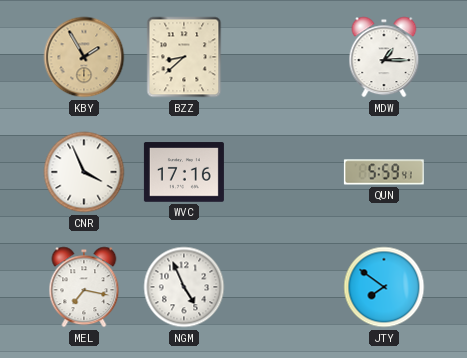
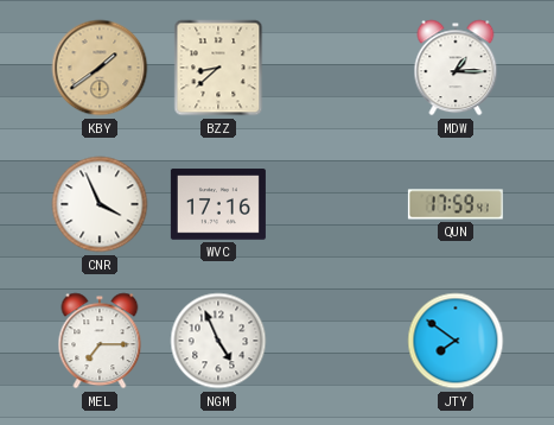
KBY: 1:55 -> 1:39 (100, 68)
QUN: 5:59 -> 17:59 (456, 204)
MEL: 7:17 -> 7:15 (100, 341)
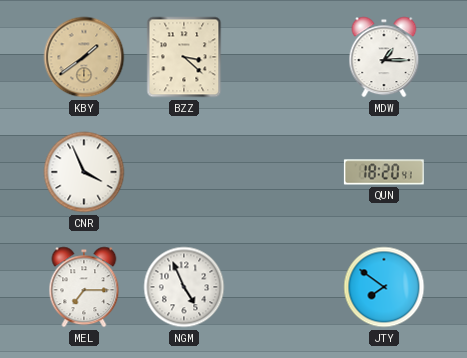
BZZ: 8:38 -> 3:22 (184, 57)
WVC: 17:16 -> none (218, 204)
QUN: 17:59 -> 18:20 (384, 172)
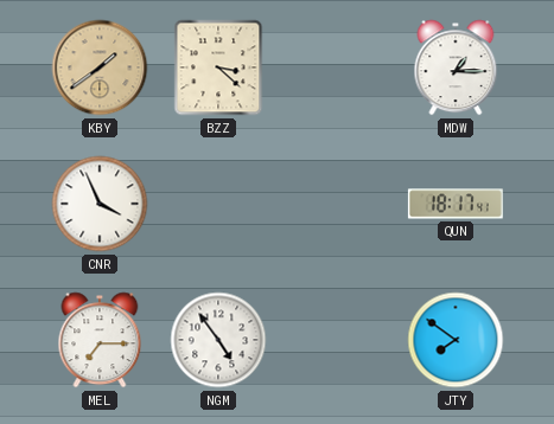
QUN: 18:20 -> 18:17 (456, 204)
NGM: 4:56 -> 4:54 (218, 340)
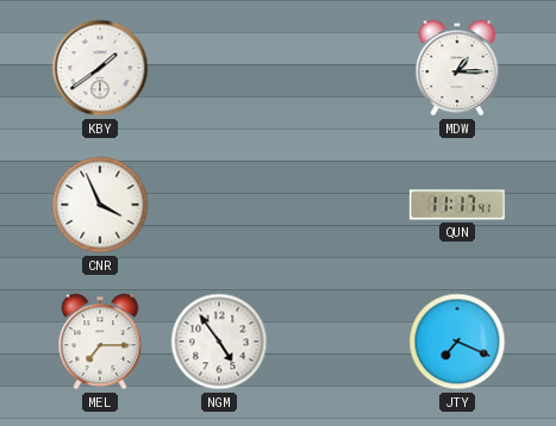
KBY dial: champagne -> white (100, 68)
BZZ: 3:22 -> none (218, 68)
QUN: 18:17 -> 11:17 (457, 205)
JTY: 7:51 -> 7:19 (457, 342)
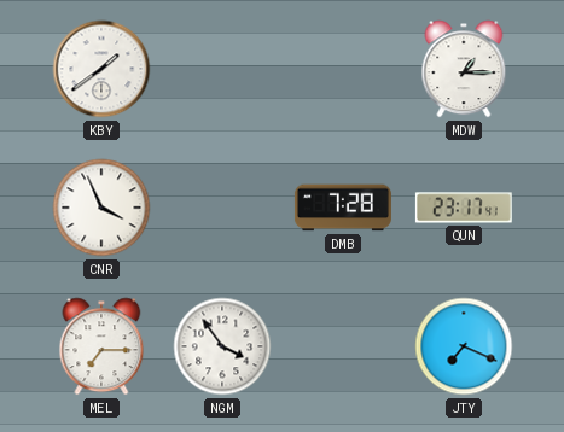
DMB: none -> 7:28 (343, 208)
QUN: 11:17 -> 23:17 (464, 208)
NGM: 4:54 -> 3:54 (222, 346)
